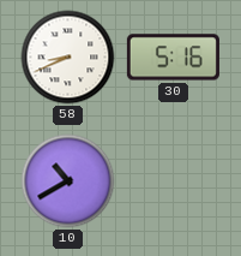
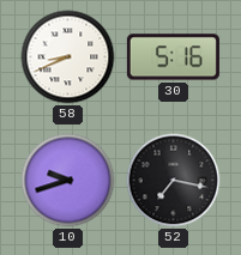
10: 10:40 -> 9:42 (68, 181)
52: none -> 7:17 (174, 181)
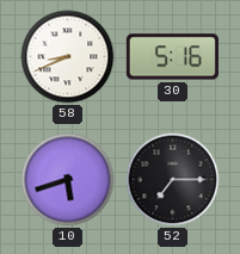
10: 9:42 -> 5:42 (68, 180)
52: 7:17 -> 7:15 (173, 180)
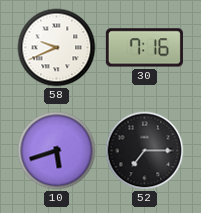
58: 8:41 -> 9:41 (57, 48)
30: 5:16 -> 7:16 (144, 48)
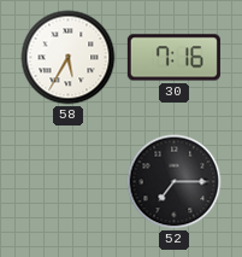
58: 9:41 -> 5:35 (69, 58)
10: 5:42 -> none (57, 151)
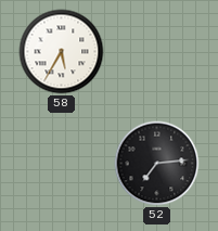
30: 7:16 -> none (173, 58)
52: 7:15 -> 7:14 (157, 164)
